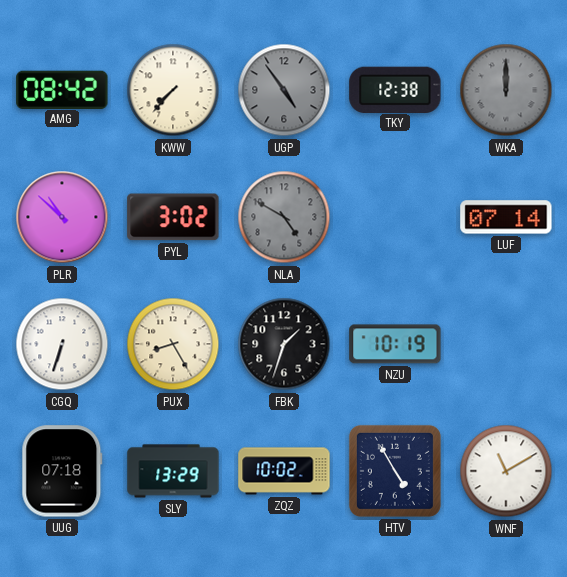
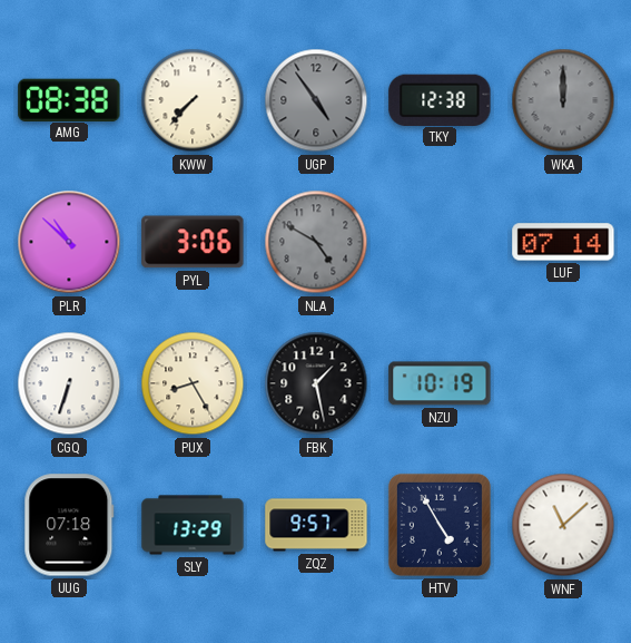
AMG: 08:42 -> 08:38 (69, 99)
PYL: 3:02 -> 3:06 (193, 242)
FBK: 1:33 -> 1:28 (316, 383)
ZQZ: 10:02 -> 9:57 (316, 525)
WNF: 11:10 -> 11:08 (563, 525)
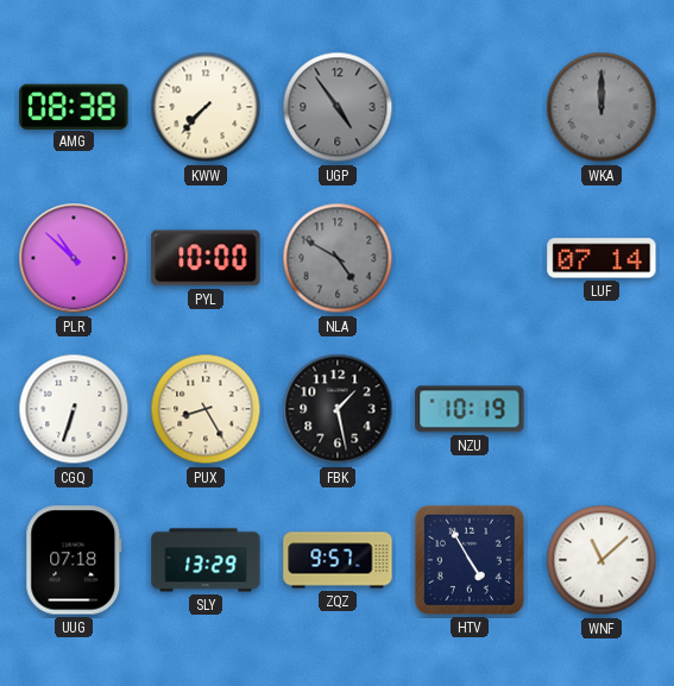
TKY: 12:38 -> none (440, 99)
PYL: 3:06 -> 10:00 (206, 258)
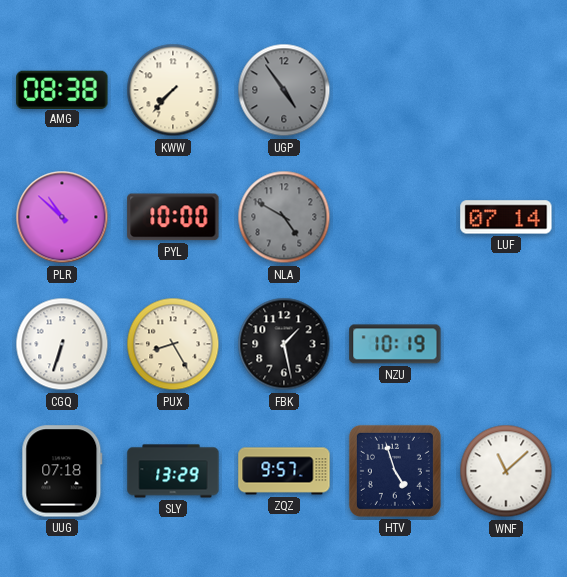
WKA: 12:00 -> none (601, 107)
HTV: 4:55 -> 4:57 (395, 471)
